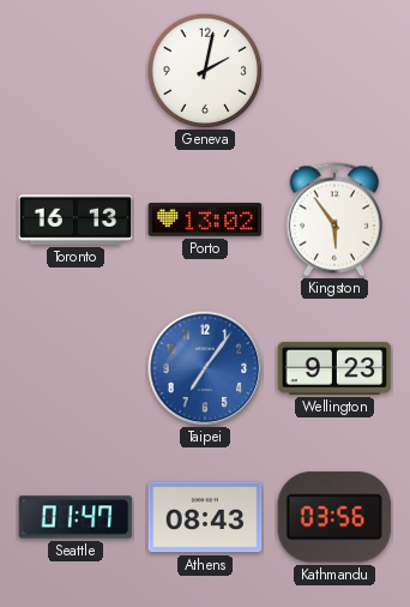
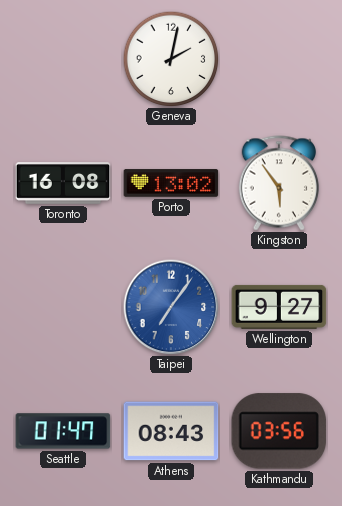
Toronto: 16:13 -> 16:08 (63, 183)
Wellington: 9:23 -> 9:27 (279, 307)
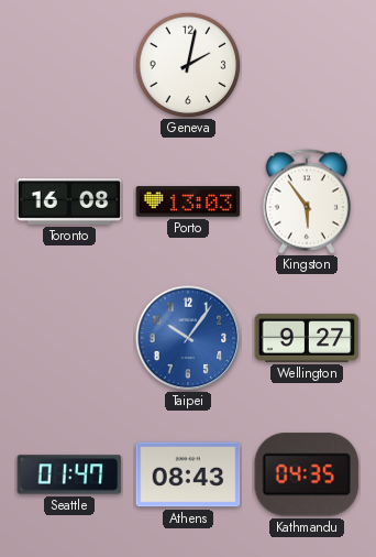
Porto: 13:02 -> 13:03 (188, 201)
Taipei: 7:06 -> 10:06 (188, 338)
Kathmandu: 03:56 -> 04:35 (307, 474)
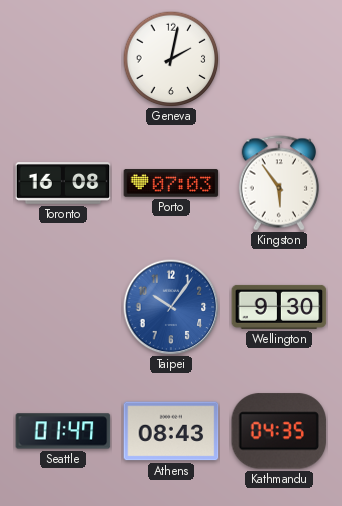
Porto: 13:03 -> 07:03 (171, 183)
Wellington: 9:27 -> 9:30 (279, 307)
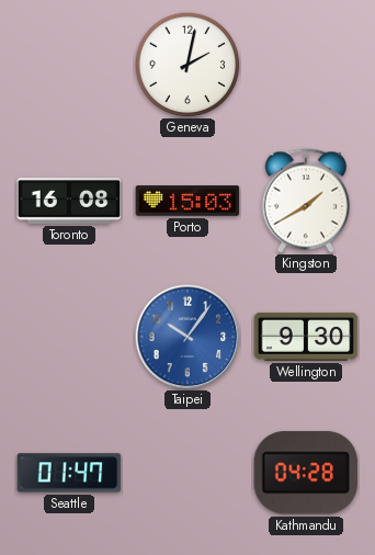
Porto: 07:03 -> 15:03 (187, 201)
Kingston: 5:54 -> 1:40 (305, 201)
Athens: 08:43 -> none (171, 431)
Kathmandu: 04:35 -> 04:28 (306, 473)
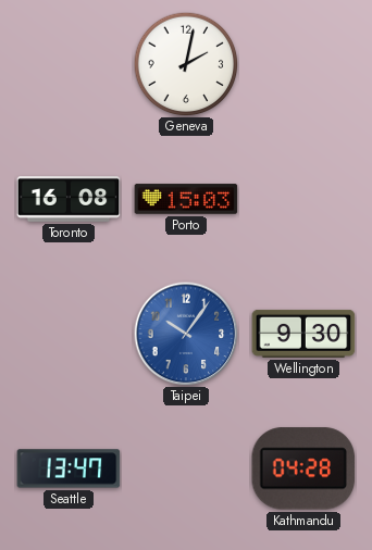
Kingston: 1:40 -> none (305, 201)
Seattle: 01:47 -> 13:47 (69, 468)
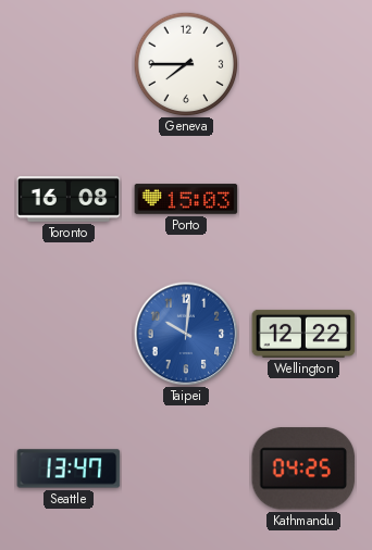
Geneva: 2:02 -> 7:45 (186, 64)
Taipei: 10:06 -> 10:01 (186, 334)
Wellington: 9:30 -> 12:22 (303, 334)
Kathmandu: 04:28 -> 04:25 (303, 468)
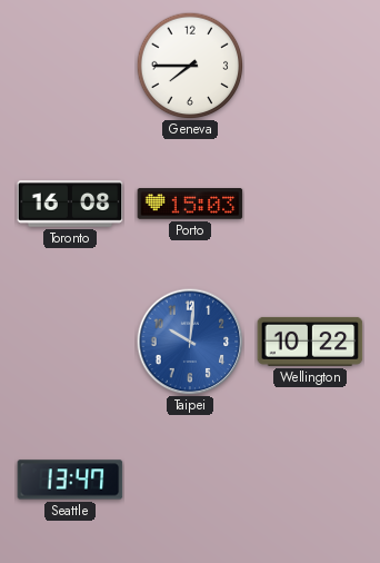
Wellington: 12:22 -> 10:22 (310, 342)
Kathmandu: 04:25 -> none (303, 468)
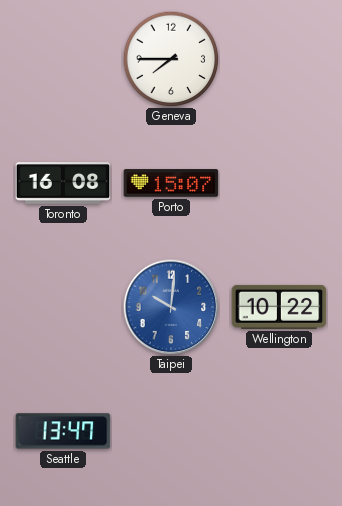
Porto: 15:03 -> 15:07 (171, 183)
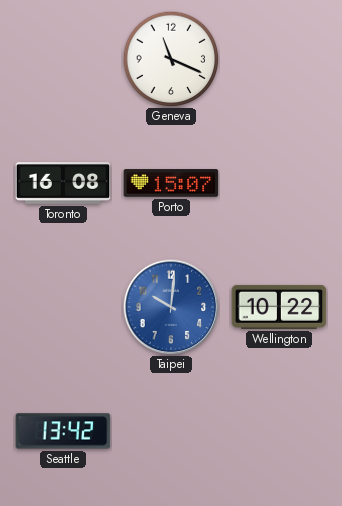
Geneva: 7:45 -> 11:19 (171, 59)
Seattle: 13:47 -> 13:42 (63, 431)
